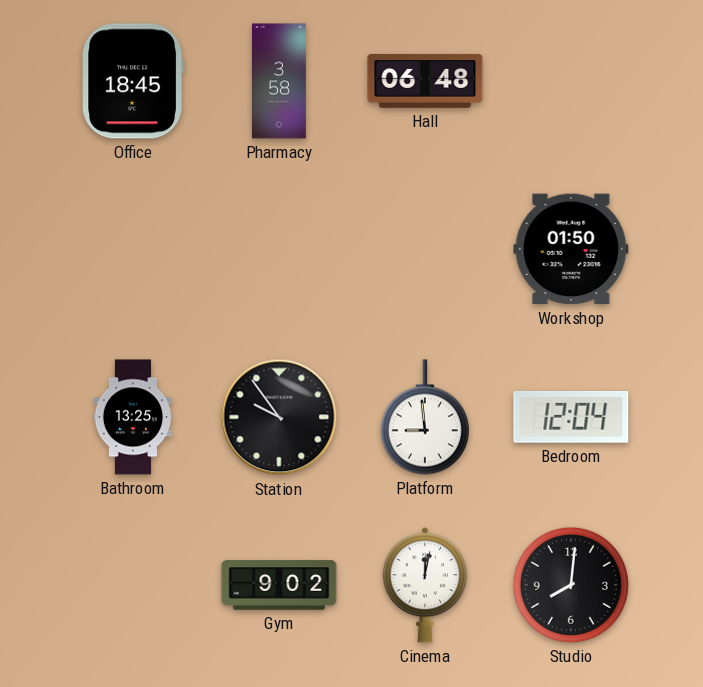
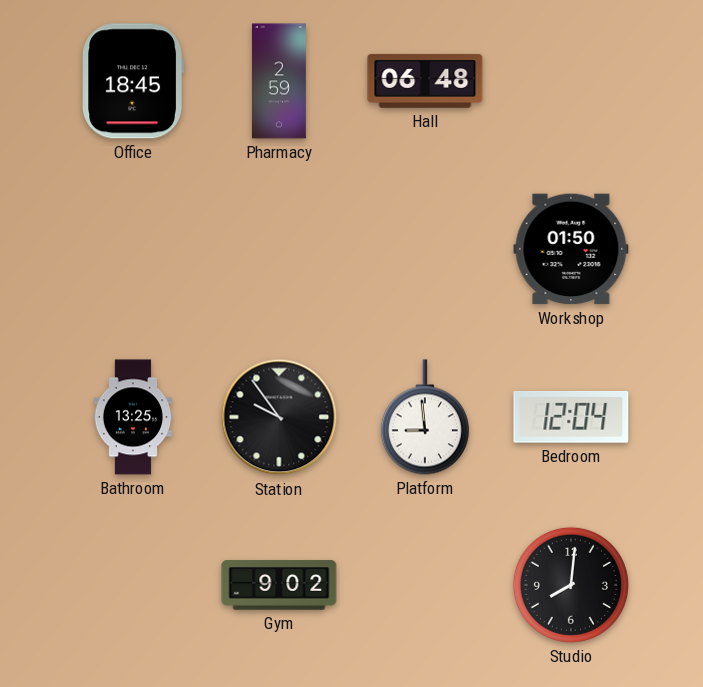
Pharmacy: 3:58 -> 2:59 (279, 81)
Cinema: 12:02 -> none (424, 585)
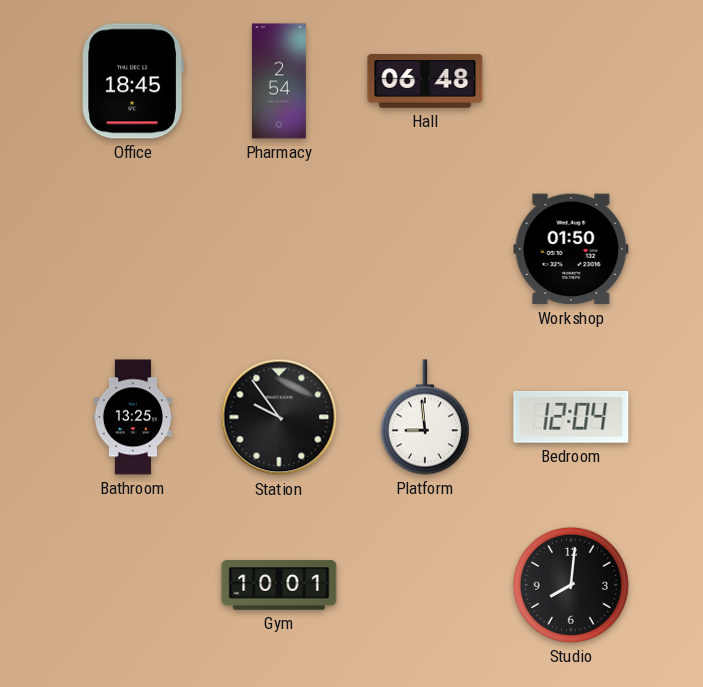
Pharmacy: 2:59 -> 2:54 (279, 81)
Gym: 9:02 -> 10:01 (279, 585)
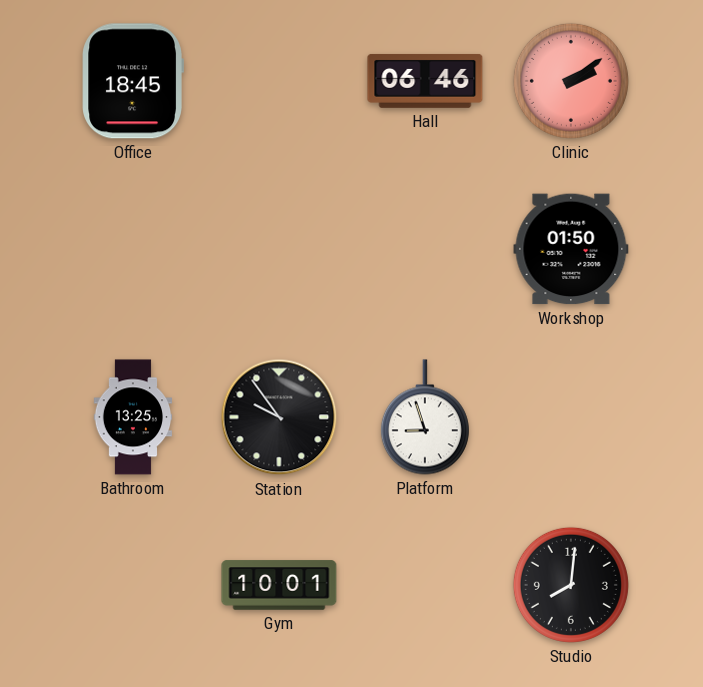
Pharmacy: 2:54 -> none (279, 81)
Hall: 06:48 -> 06:46 (425, 81)
Clinic: none -> 2:09 (571, 81)
Platform: 8:59 -> 8:57 (425, 417)
Bedroom: 12:04 -> none (571, 418)
